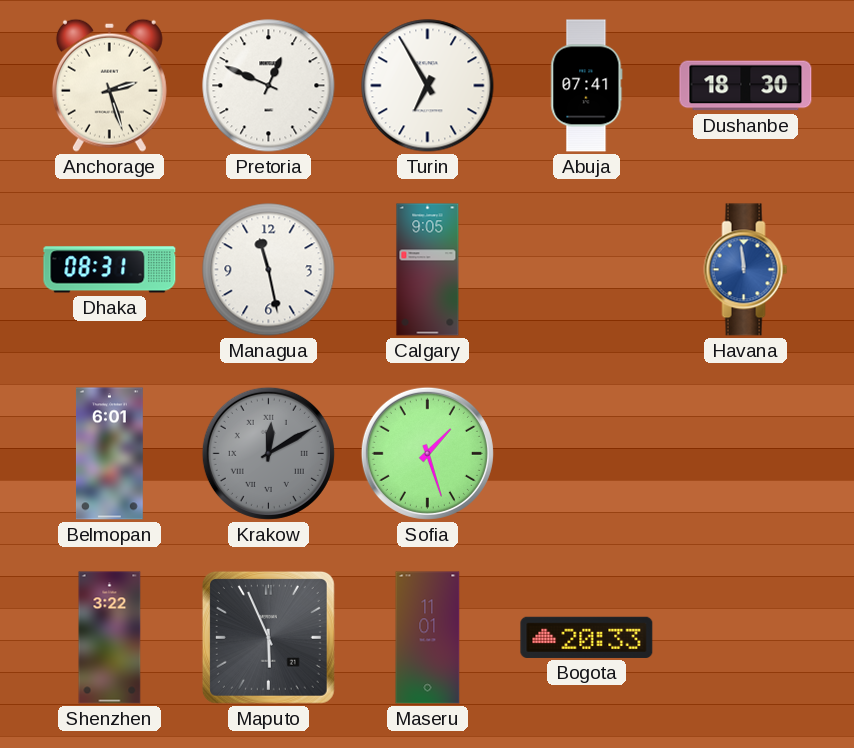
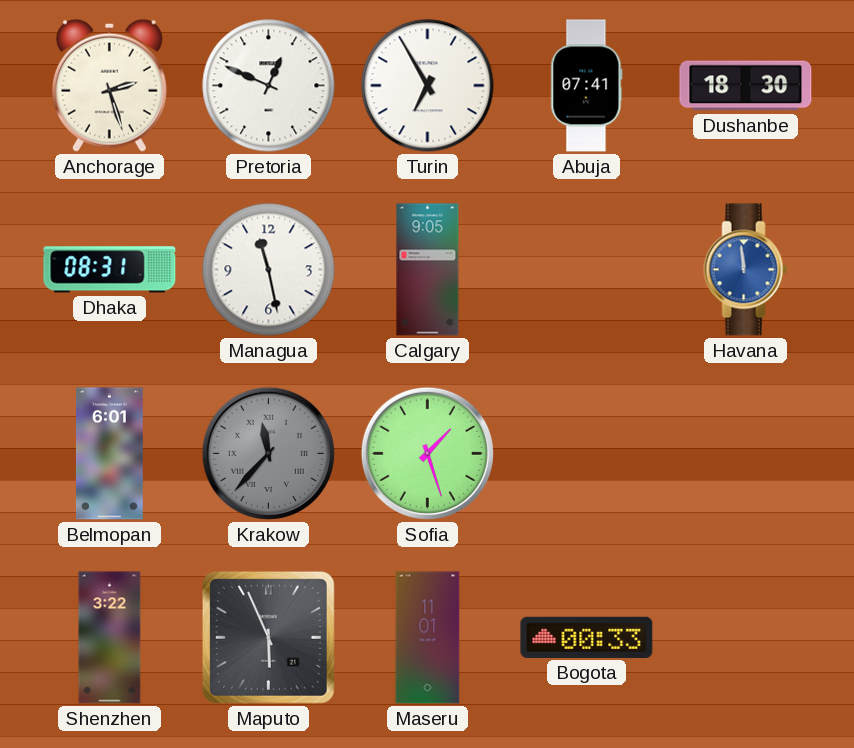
Krakow: 12:10 -> 11:37 (268, 453)
Bogota: 20:33 -> 00:33 (587, 637)
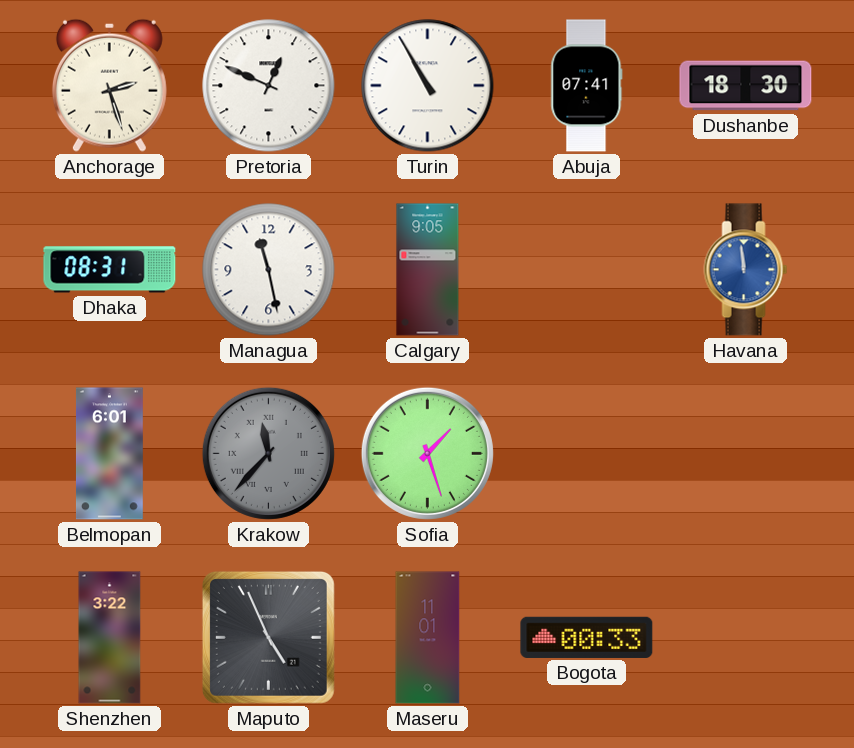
Turin: 6:55 -> 10:55 (428, 86)
Maputo: 5:56 -> 4:56 (268, 637)
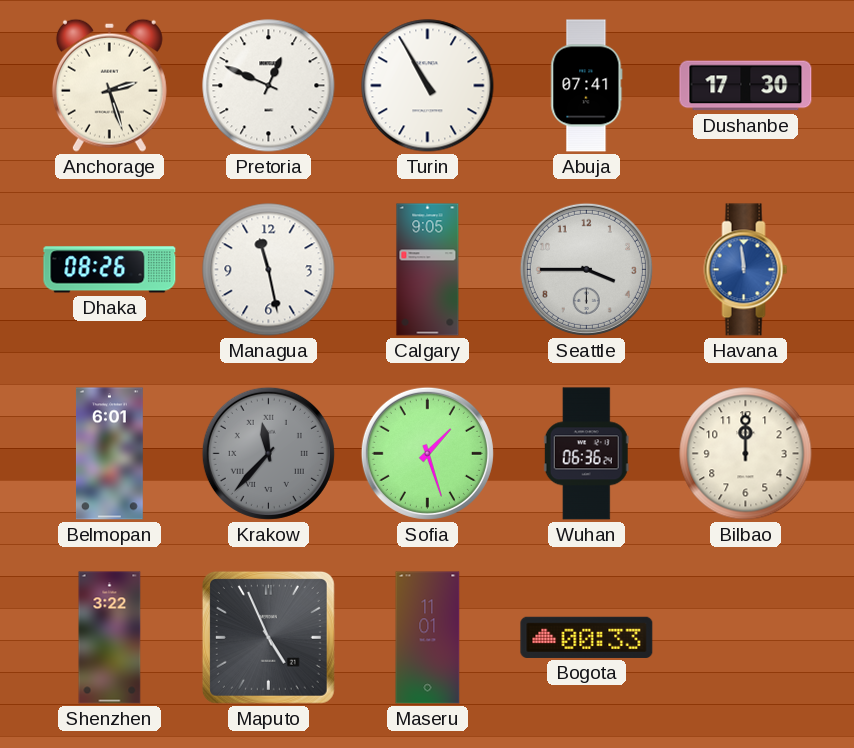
Dushanbe: 18:30 -> 17:30 (746, 86)
Dhaka: 08:31 -> 08:26 (110, 270)
Seattle: none -> 3:45 (586, 269)
Wuhan: none -> 06:36 (586, 454)
Bilbao: none -> 12:00 (746, 454)
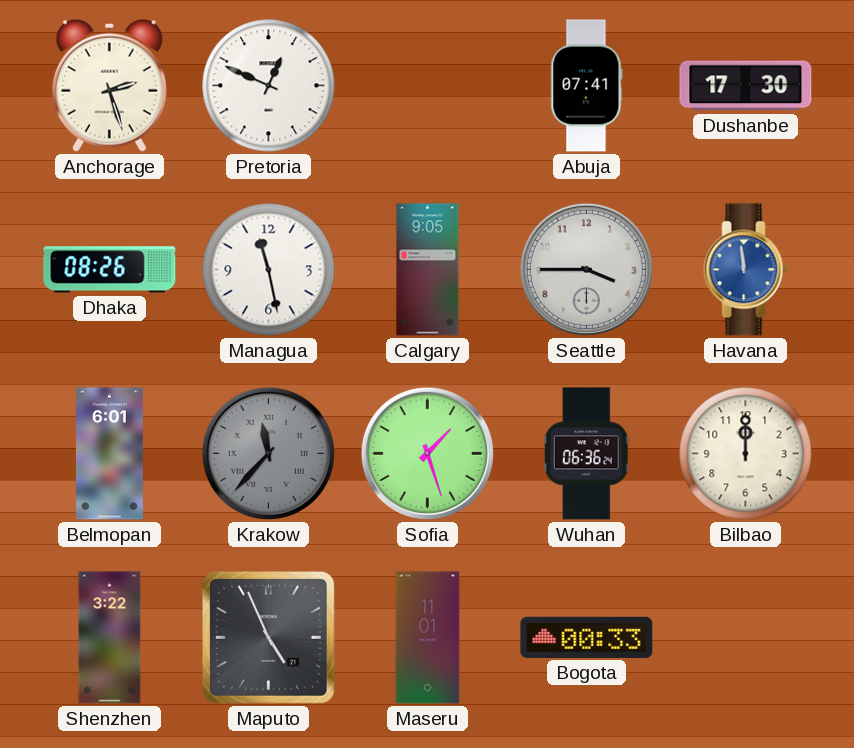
Turin: 10:55 -> none (428, 86)
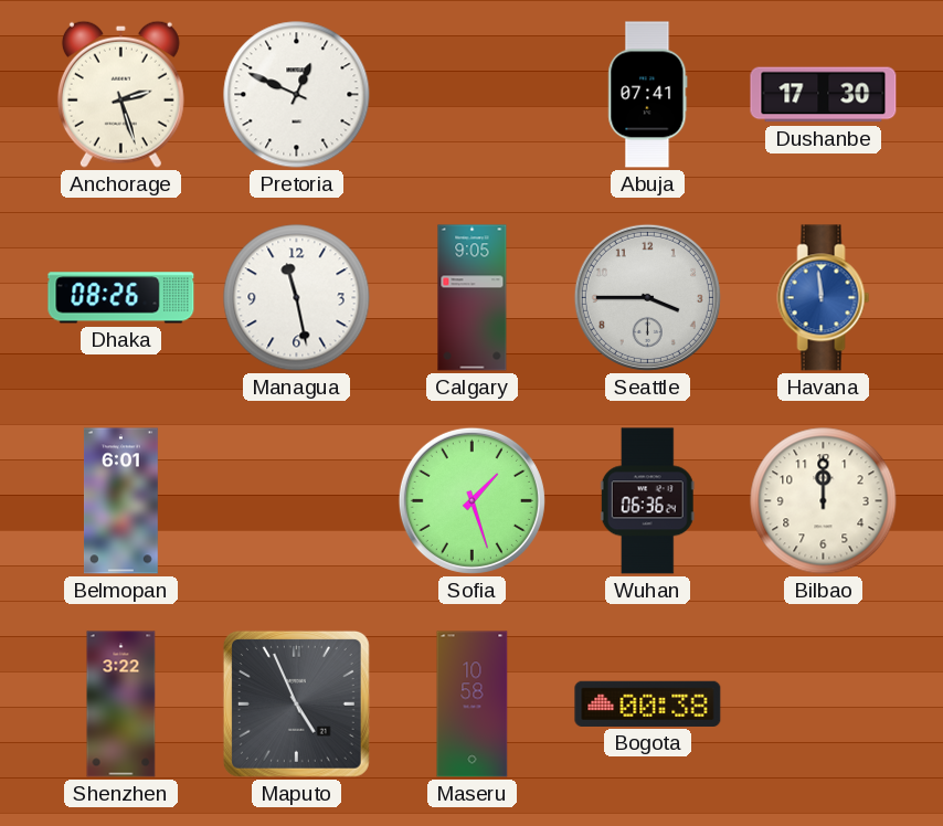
Krakow: 11:37 -> none (268, 453)
Maseru: 11:01 -> 10:58 (473, 705)
Bogota: 00:33 -> 00:38 (648, 703)
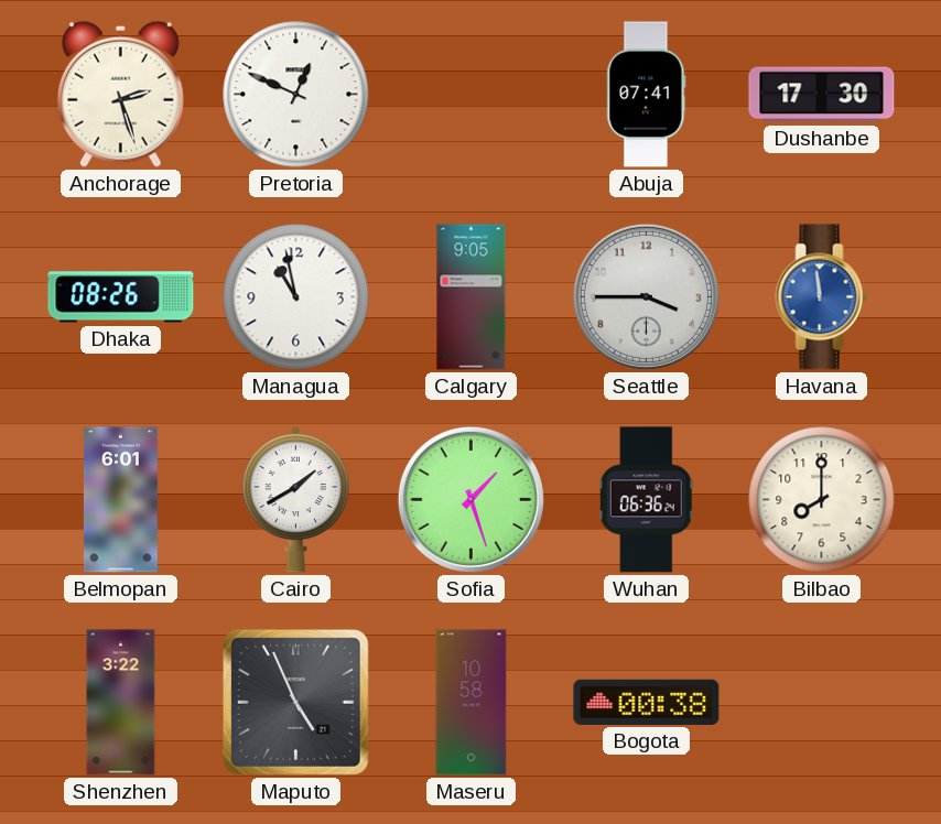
Managua: 11:28 -> 10:58 (296, 297)
Cairo: none -> 1:40 (296, 499)
Bilbao: 12:00 -> 8:00 (822, 500)
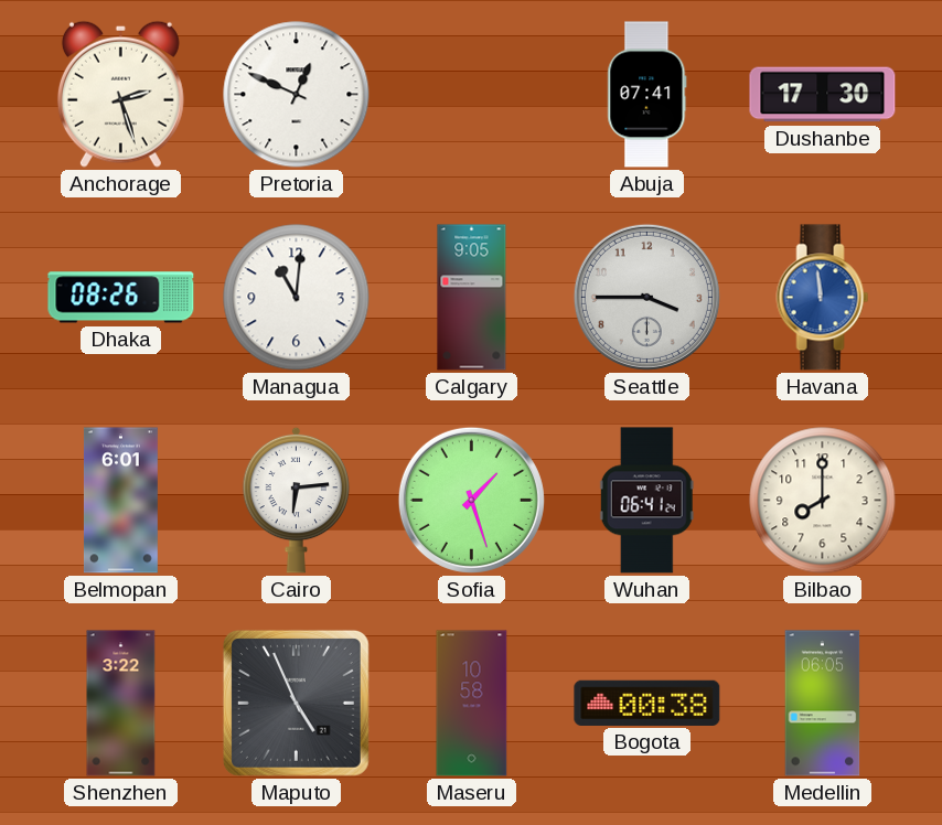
Managua: 10:58 -> 11:01 (297, 298)
Cairo: 1:40 -> 6:14 (297, 500)
Wuhan: 06:36 -> 06:41 (646, 501)
Medellin: none -> 06:05 (823, 704)
